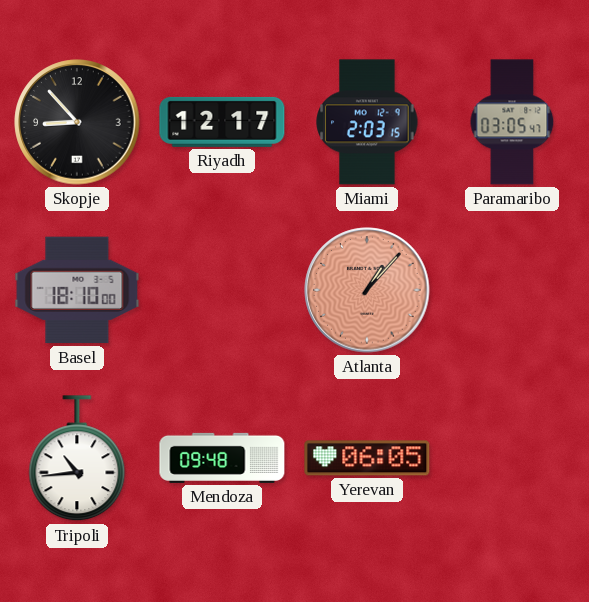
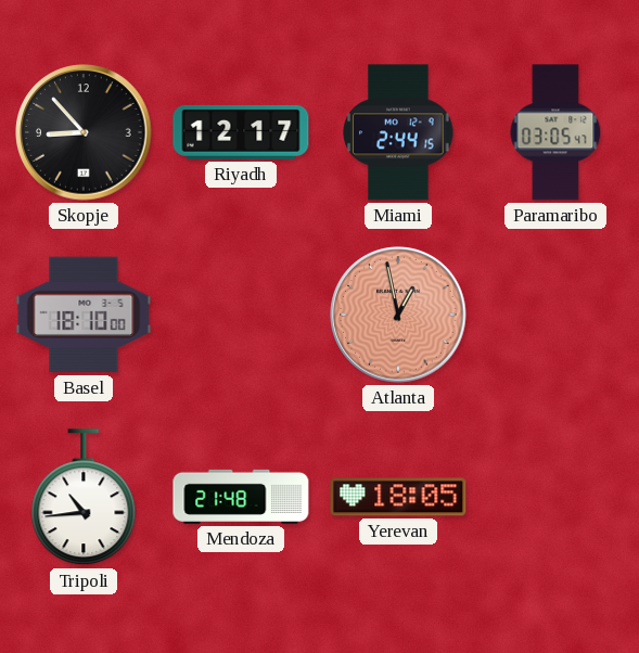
Miami: 2:03 -> 2:44 (398, 132)
Atlanta: 1:07 -> 12:58 (398, 315)
Mendoza: 09:48 -> 21:48 (241, 497)
Yerevan: 06:05 -> 18:05 (398, 497)
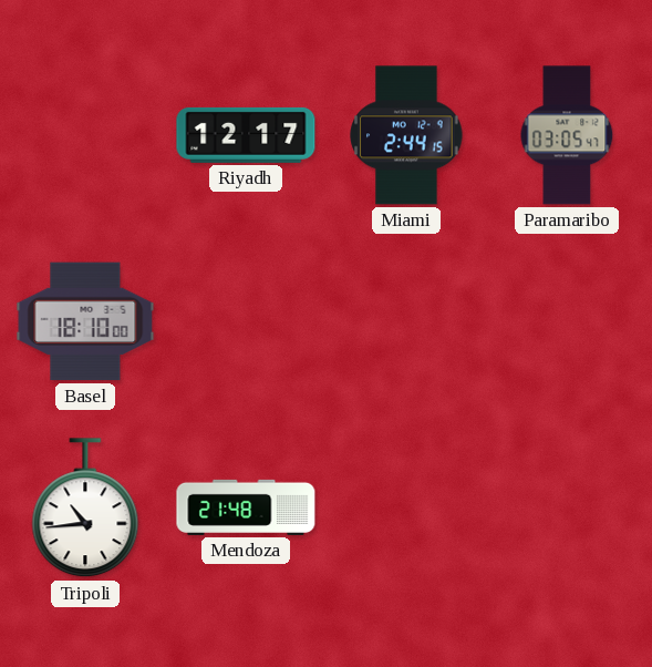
Skopje: 8:53 -> none (84, 132)
Atlanta: 12:58 -> none (398, 315)
Yerevan: 18:05 -> none (398, 497)
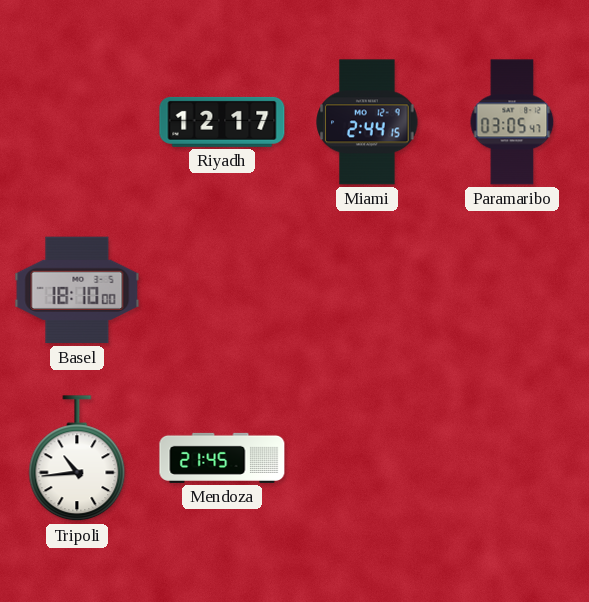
Mendoza: 21:48 -> 21:45 (222, 458)
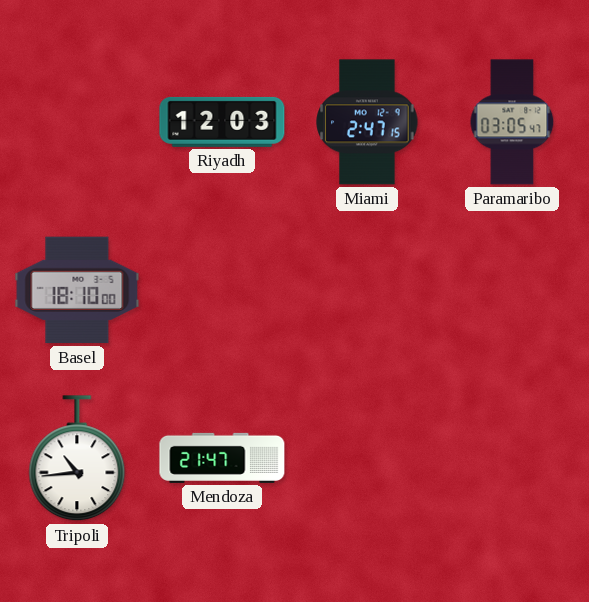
Riyadh: 12:17 -> 12:03 (222, 122)
Miami: 2:44 -> 2:47 (367, 122)
Mendoza: 21:45 -> 21:47 (222, 458)
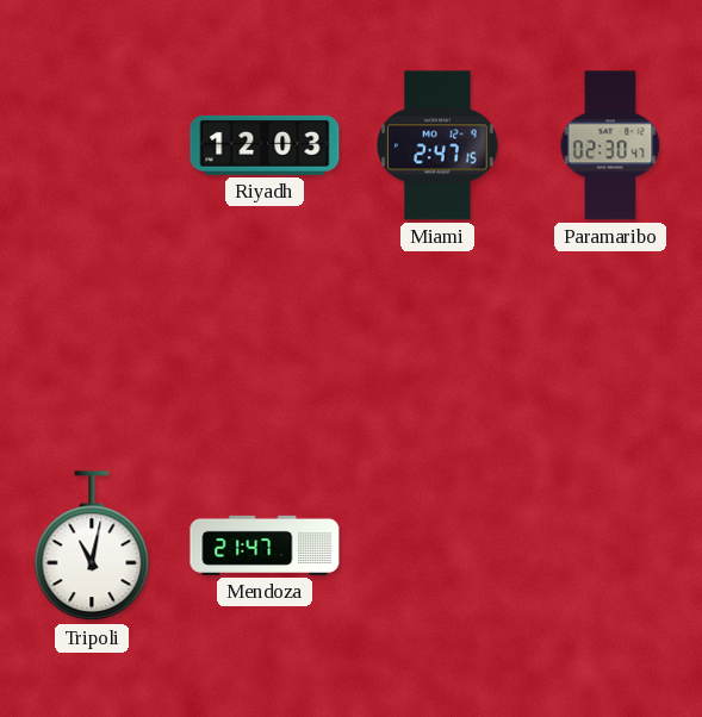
Paramaribo: 03:05 -> 02:30 (610, 145)
Basel: 18:10 -> none (77, 290)
Tripoli: 10:44 -> 11:02 (92, 547)
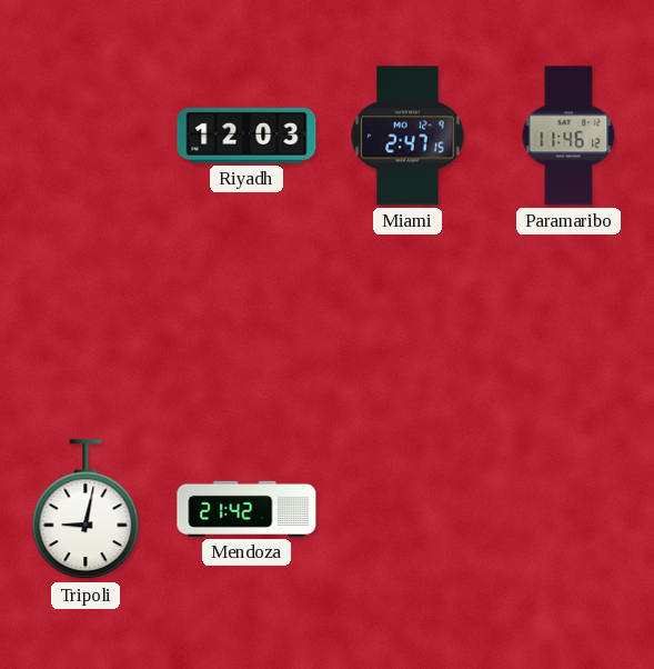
Paramaribo: 02:30 -> 11:46 (569, 136)
Tripoli: 11:02 -> 9:02 (85, 510)
Mendoza: 21:47 -> 21:42 (246, 509)
